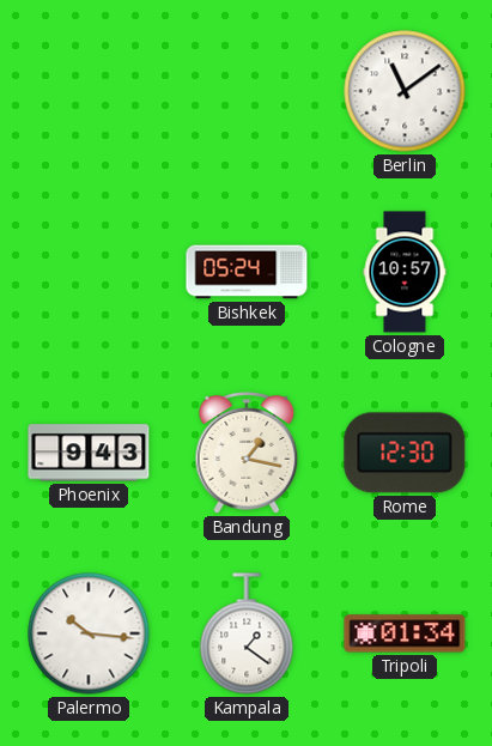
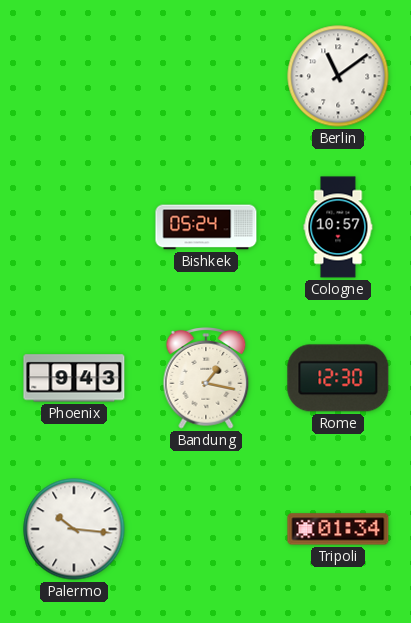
Kampala: 1:21 -> none (247, 633)
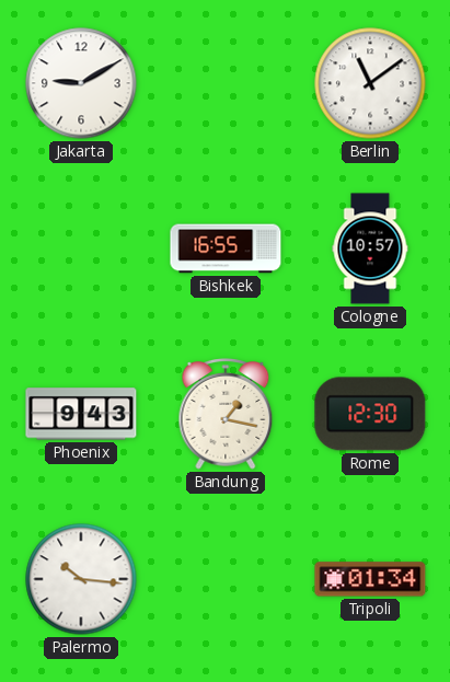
Jakarta: none -> 9:10 (81, 83)
Bishkek: 05:24 -> 16:55 (226, 248)
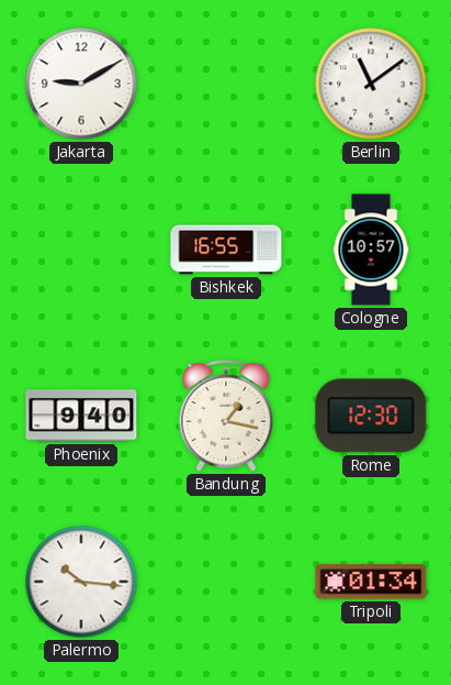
Phoenix: 9:43 -> 9:40 (81, 416)
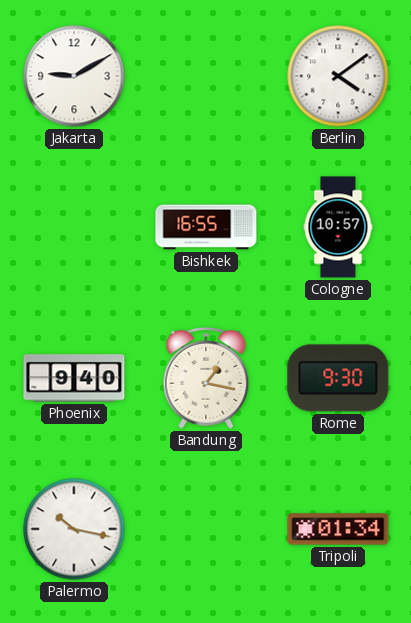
Berlin: 11:09 -> 4:09 (338, 76)
Rome: 12:30 -> 9:30 (338, 378)
Palermo: 10:16 -> 10:17 (74, 529)
